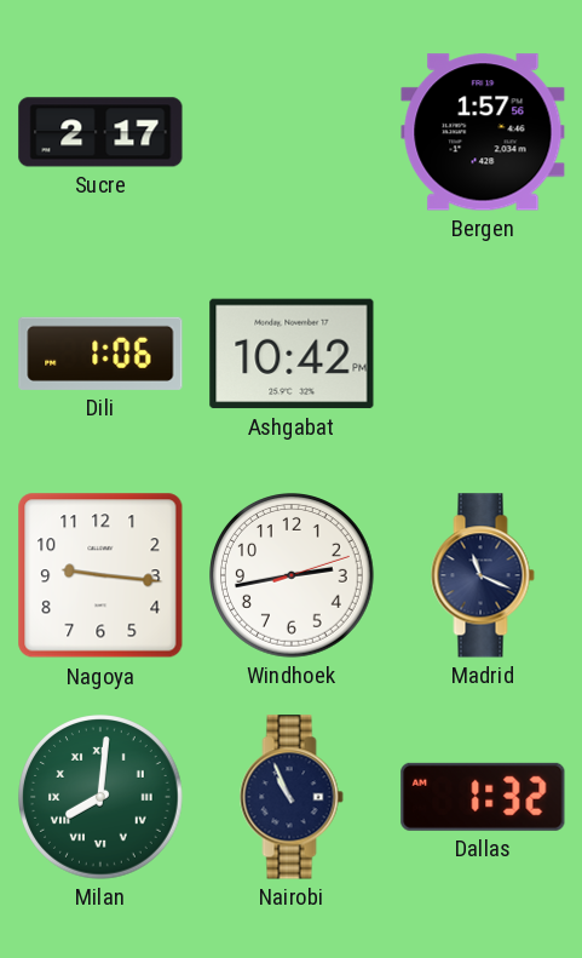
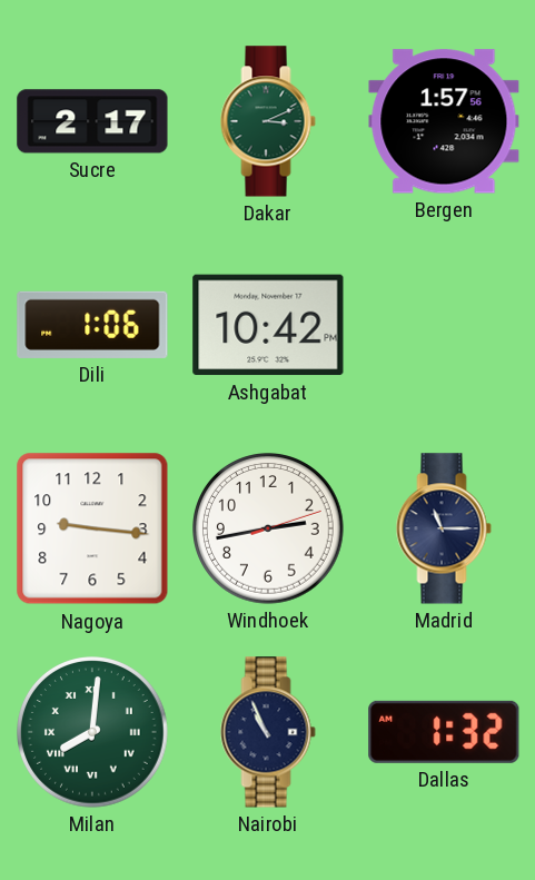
Dakar: none -> 3:11 (268, 121)
Madrid: 11:19 -> 11:15 (444, 528)
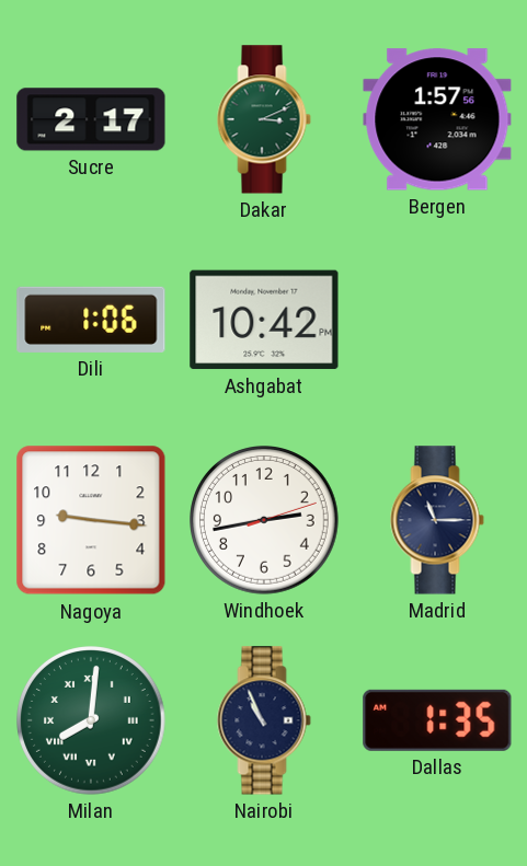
Dallas: 1:32 -> 1:35 (437, 720)
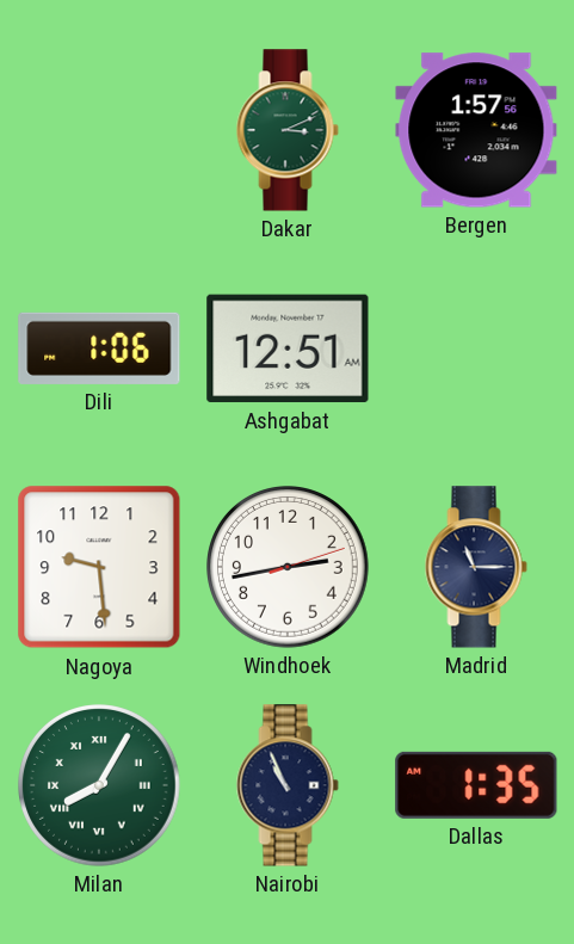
Sucre: 2:17 -> none (91, 119)
Ashgabat: 10:42 -> 12:51 (288, 348)
Nagoya: 9:16 -> 9:29 (99, 567)
Milan: 8:01 -> 8:05 (100, 786)
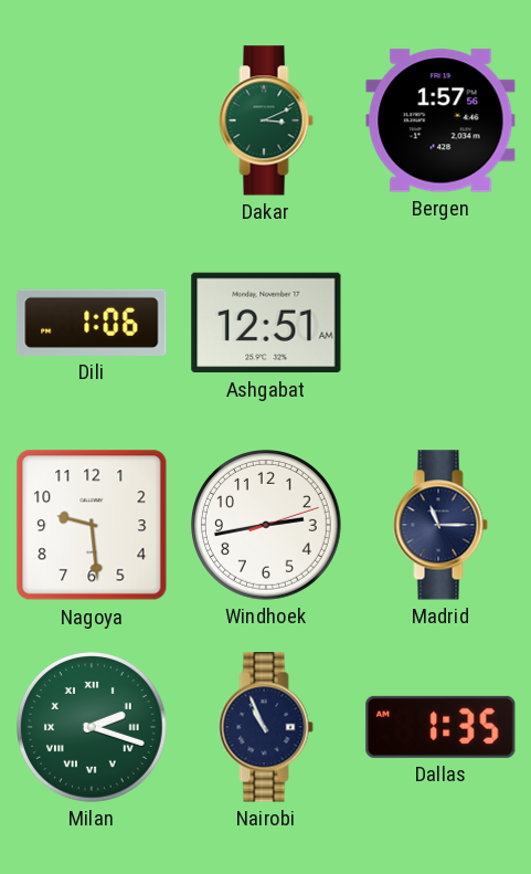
Milan: 8:05 -> 2:18 (93, 728)
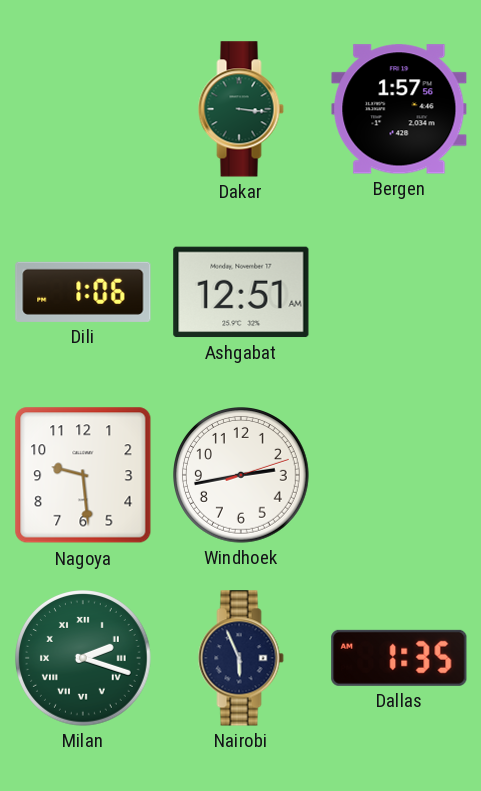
Dakar: 3:11 -> 3:16 (241, 109)
Madrid: 11:15 -> none (440, 525)
Nairobi: 10:56 -> 5:56 (241, 658)
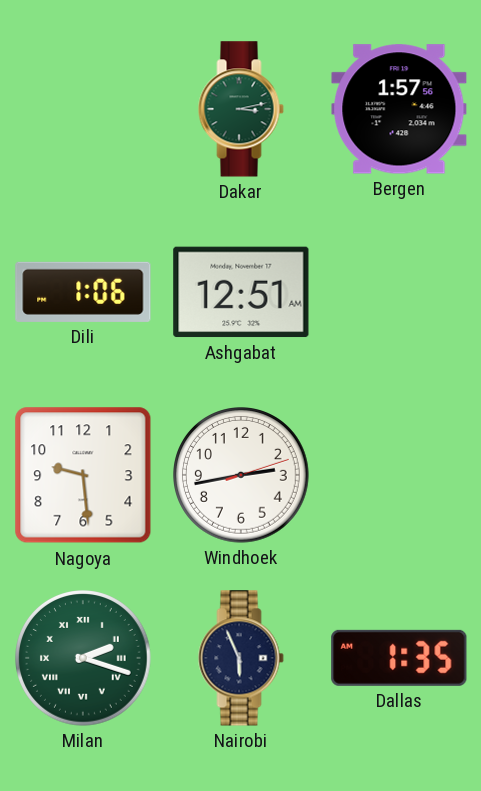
Dakar: 3:16 -> 3:13 (241, 109)
